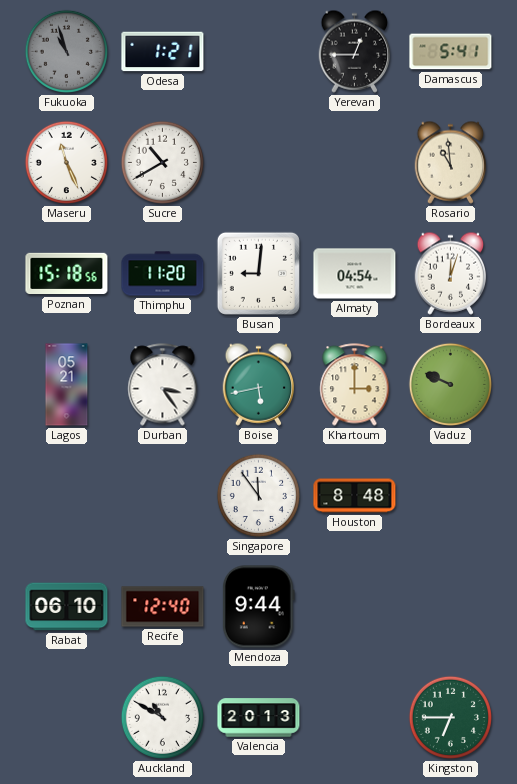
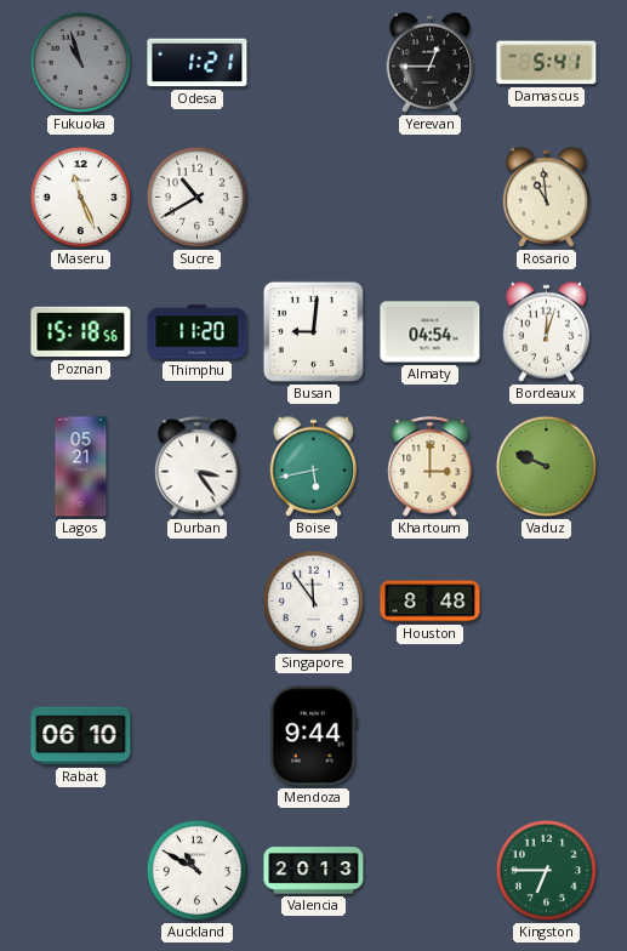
Recife: 12:40 -> none (163, 607)
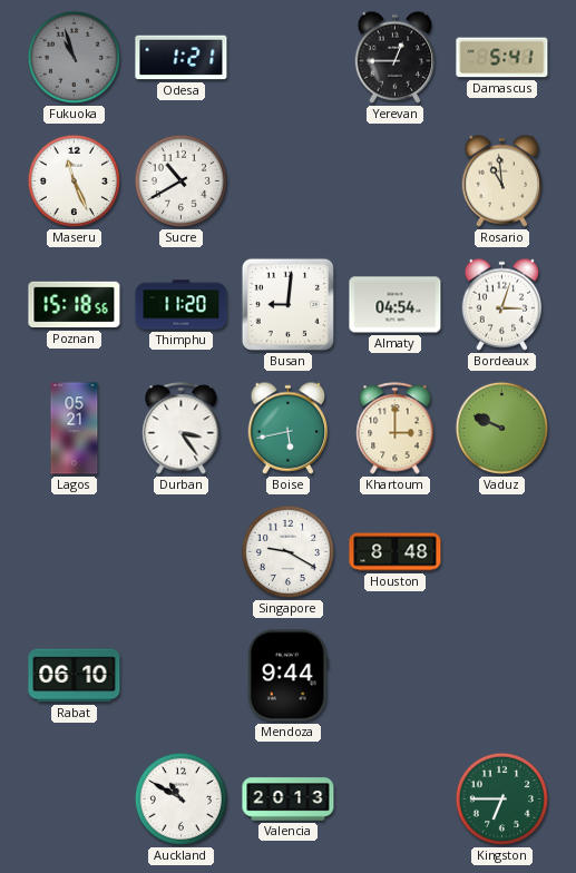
Bordeaux: 12:03 -> 3:03 (502, 304)
Singapore: 11:54 -> 9:20 (287, 551)
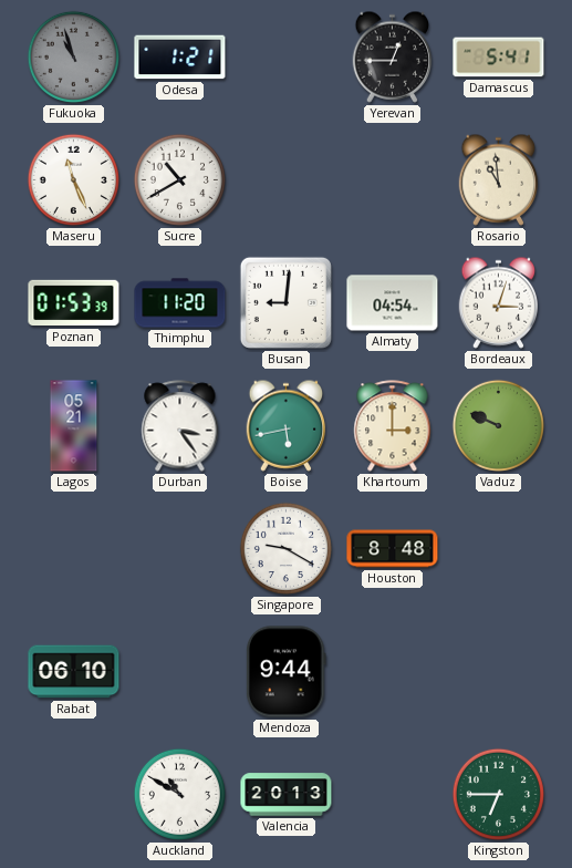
Poznan: 15:18 -> 01:53 (74, 303)
